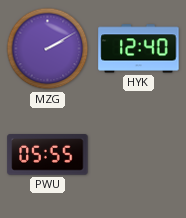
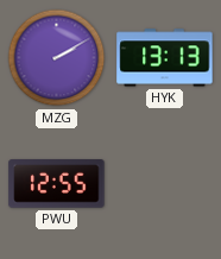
HYK: 12:40 -> 13:13 (165, 58)
PWU: 05:55 -> 12:55 (57, 184)
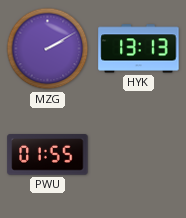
PWU: 12:55 -> 01:55 (48, 155)
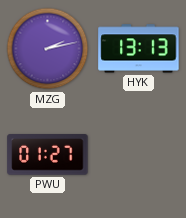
MZG: 2:10 -> 2:13 (48, 49)
PWU: 01:55 -> 01:27 (48, 155)
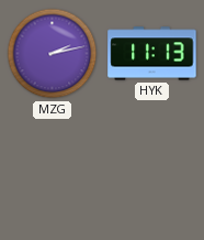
HYK: 13:13 -> 11:13 (152, 54)
PWU: 01:27 -> none (48, 155)
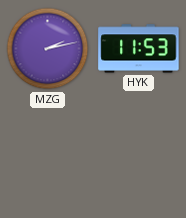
HYK: 11:13 -> 11:53 (139, 49)
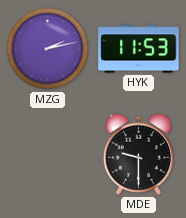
MDE: none -> 9:30 (139, 154)
